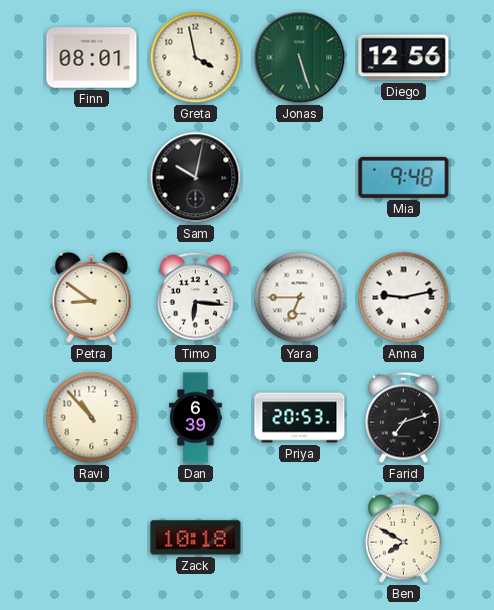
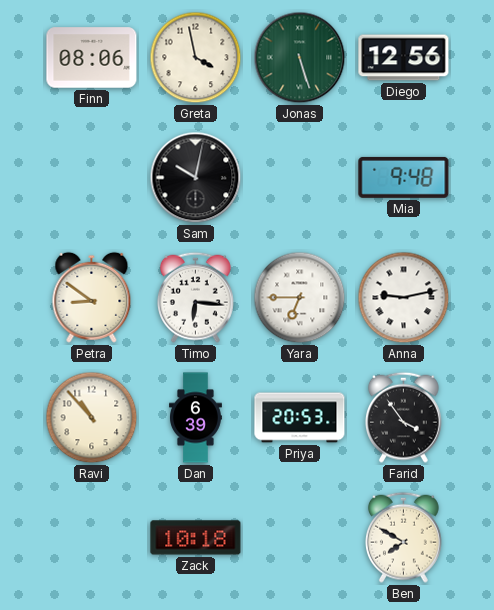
Finn: 08:01 -> 08:06 (92, 58)
Farid: 7:12 -> 3:54 (403, 417)
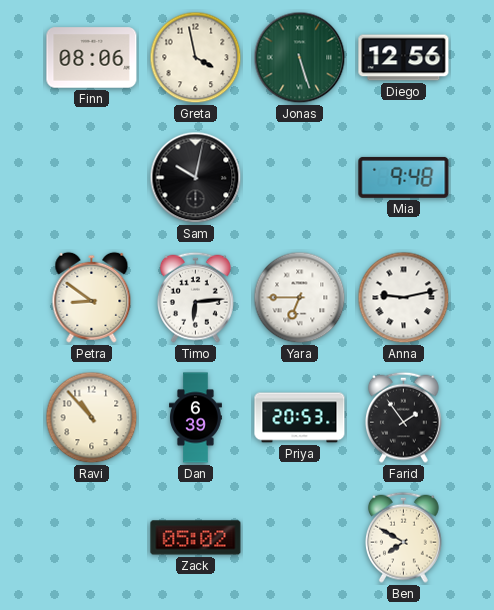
Timo: 6:16 -> 6:14 (195, 297)
Farid: 3:54 -> 1:54 (403, 417)
Zack: 10:18 -> 05:02 (196, 538)
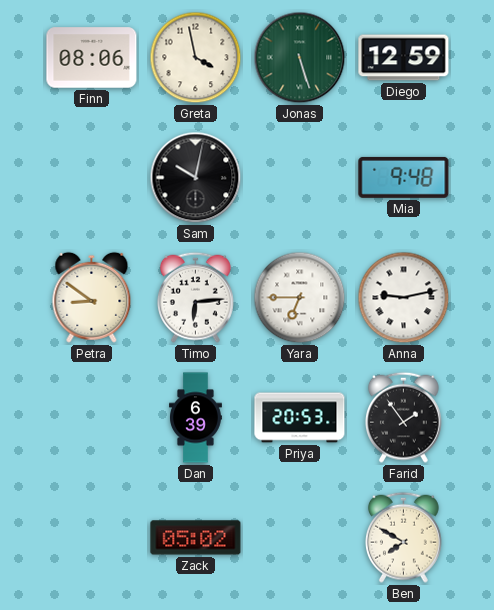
Diego: 12:56 -> 12:59 (404, 58)
Ravi: 10:53 -> none (92, 418)
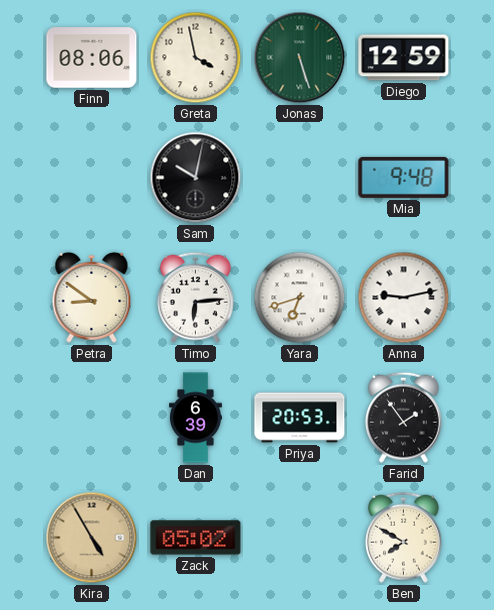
Yara: 6:45 -> 6:42 (300, 298)
Kira: none -> 4:55 (92, 538)
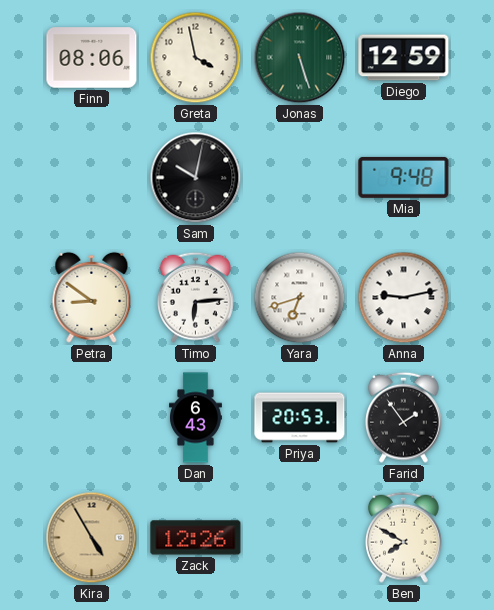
Dan: 6:39 -> 6:43 (196, 418)
Zack: 05:02 -> 12:26 (196, 538)
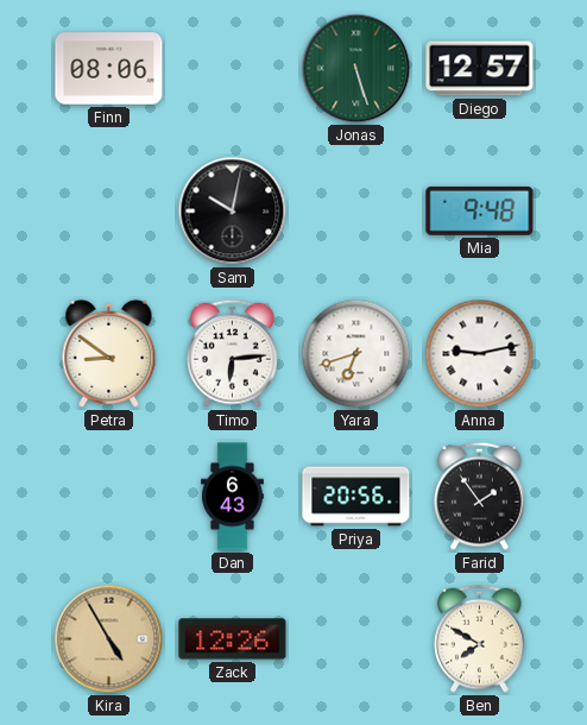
Greta: 3:58 -> none (196, 58)
Diego: 12:59 -> 12:57 (480, 69)
Priya: 20:53 -> 20:56 (356, 497)
